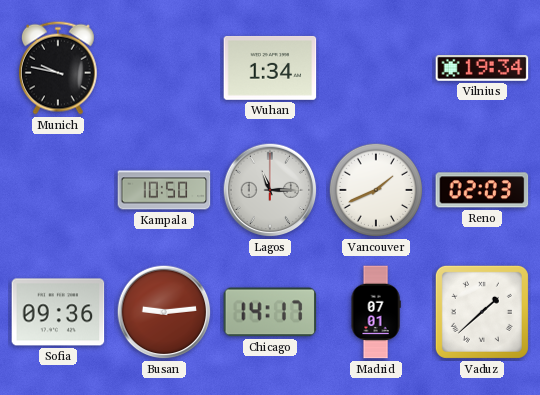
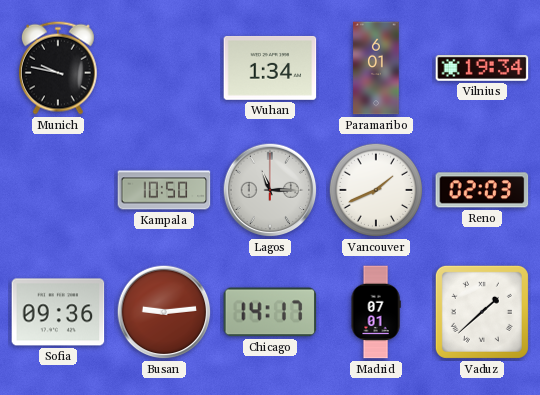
Paramaribo: none -> 6:01 (376, 68)
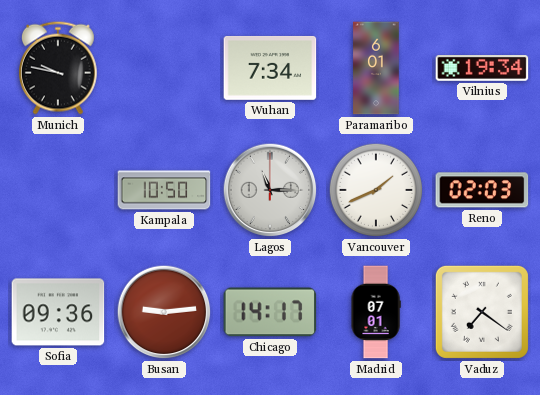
Wuhan: 1:34 -> 7:34 (270, 68)
Vaduz: 1:38 -> 7:21 (482, 312)
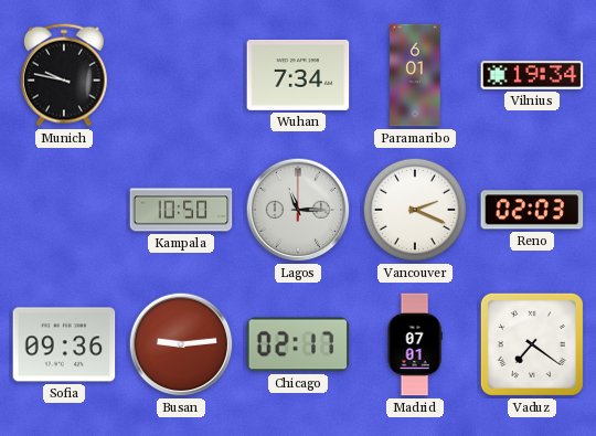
Vancouver: 1:41 -> 2:19 (415, 210)
Chicago: 14:17 -> 02:17 (298, 344)
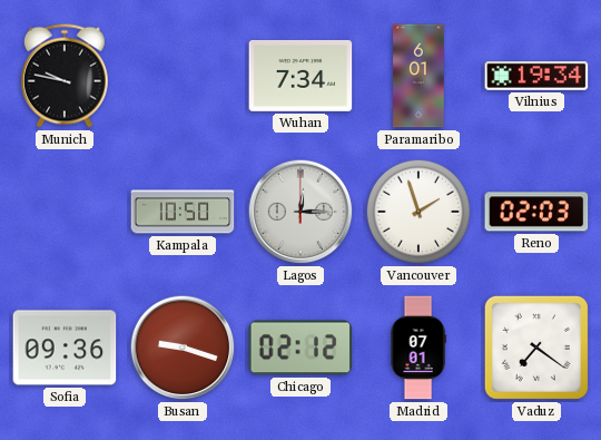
Lagos: 11:15 -> 12:15 (300, 212)
Vancouver: 2:19 -> 1:57 (418, 212)
Busan: 9:14 -> 9:18 (183, 348)
Chicago: 02:17 -> 02:12 (300, 348)
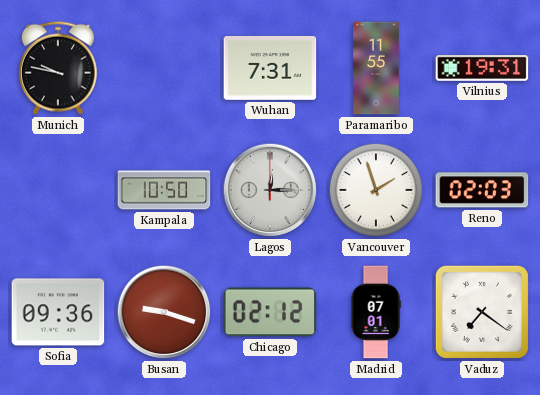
Wuhan: 7:34 -> 7:31 (270, 68)
Paramaribo: 6:01 -> 11:55 (376, 68)
Vilnius: 19:34 -> 19:31 (482, 69)
